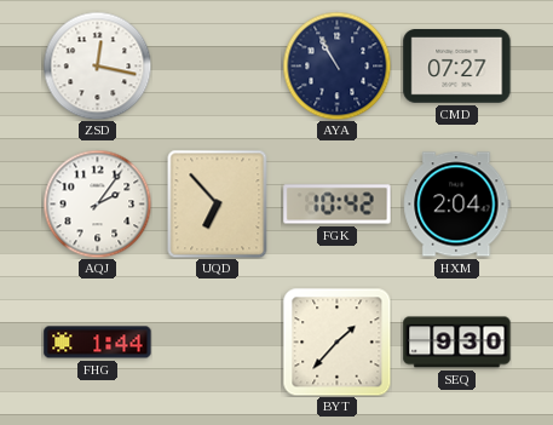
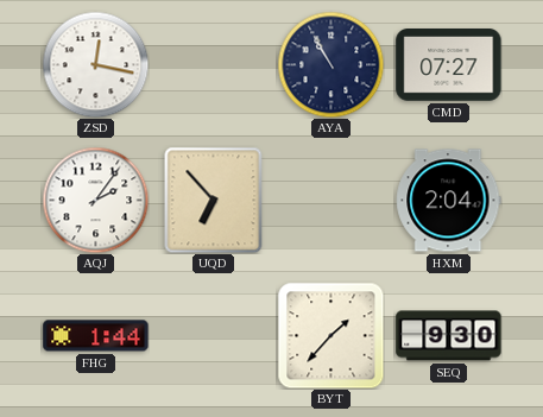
FGK: 10:42 -> none (338, 205)
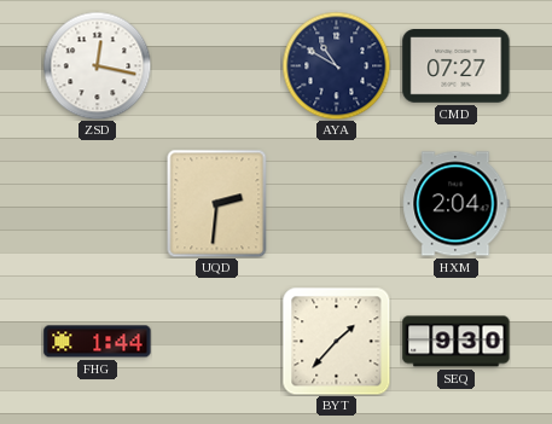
AYA: 10:55 -> 10:50 (336, 65)
AQJ: 2:06 -> none (95, 200)
UQD: 6:53 -> 2:31 (217, 203)
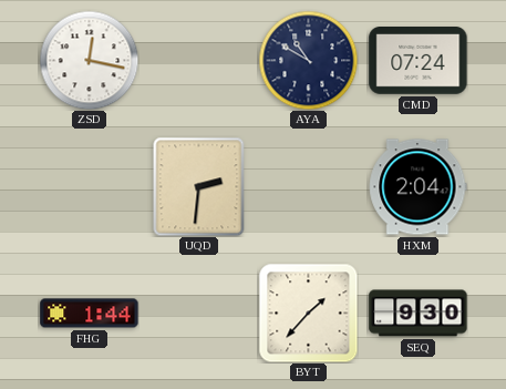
CMD: 07:27 -> 07:24 (419, 61)
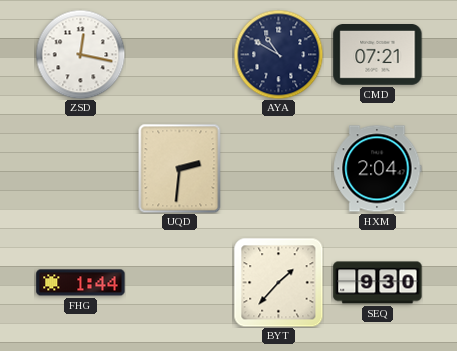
CMD: 07:24 -> 07:21 (378, 55)
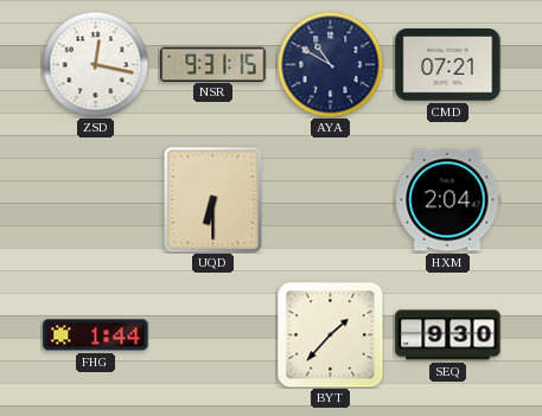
NSR: none -> 9:31 (213, 64)
UQD: 2:31 -> 6:30 (213, 199)
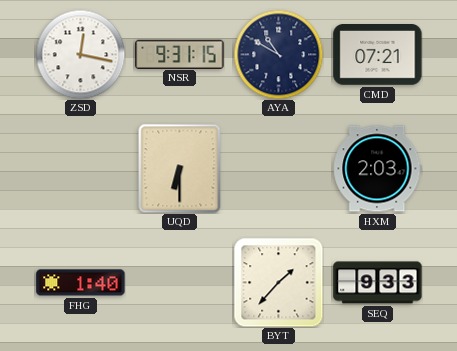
HXM: 2:04 -> 2:03 (378, 169)
FHG: 1:44 -> 1:40 (81, 283)
SEQ: 9:30 -> 9:33 (378, 283)
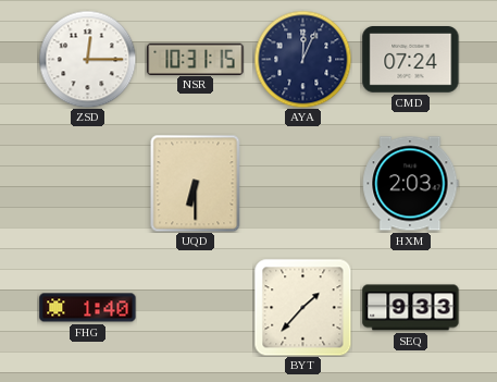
ZSD: 12:17 -> 12:15 (87, 59)
NSR: 9:31 -> 10:31 (196, 59)
AYA: 10:50 -> 12:04 (302, 59)
CMD: 07:21 -> 07:24 (411, 60)
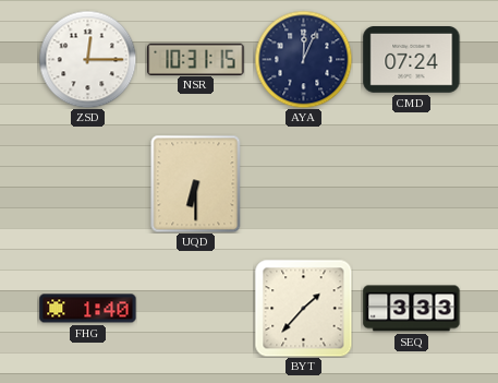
HXM: 2:03 -> none (411, 184)
SEQ: 9:33 -> 3:33 (412, 309)
